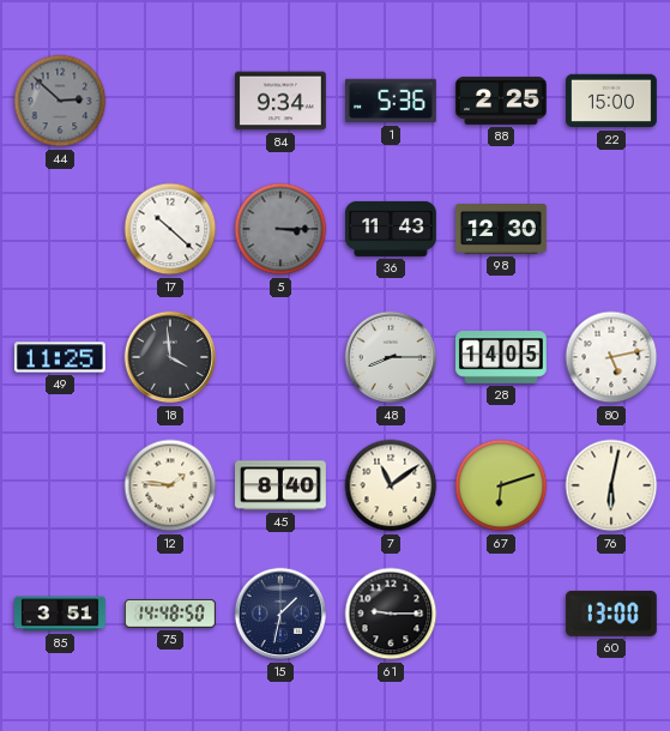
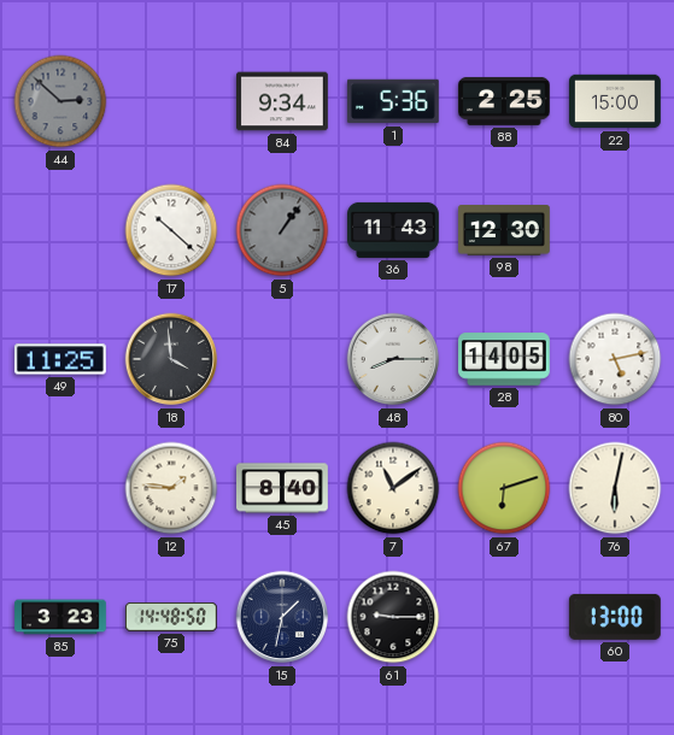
5: 3:15 -> 1:06 (282, 230)
85: 3:51 -> 3:23 (60, 617)
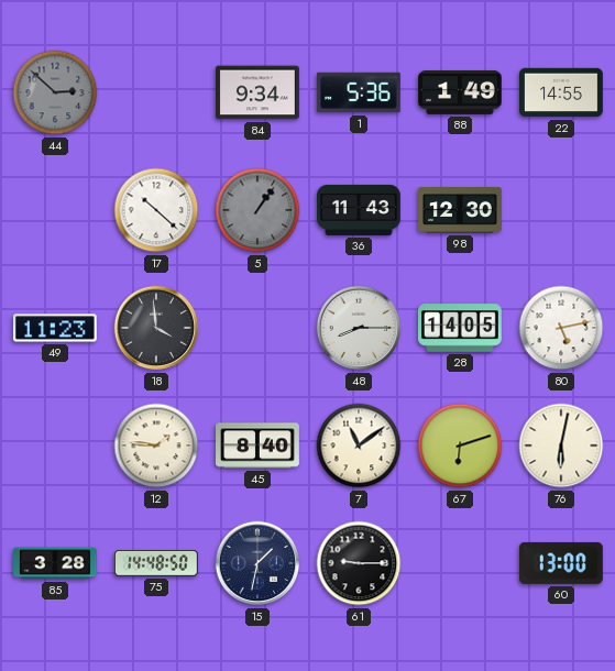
88: 2:25 -> 1:49 (461, 92)
22: 15:00 -> 14:55 (562, 92)
49: 11:25 -> 11:23 (55, 328)
85: 3:23 -> 3:28 (55, 563)
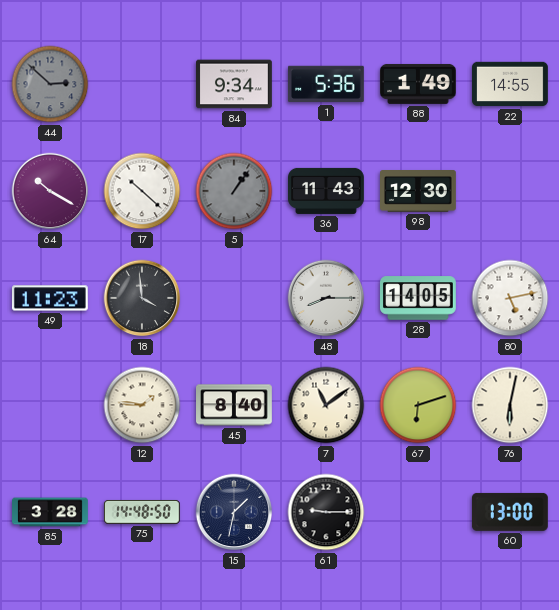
64: none -> 10:20 (50, 191)
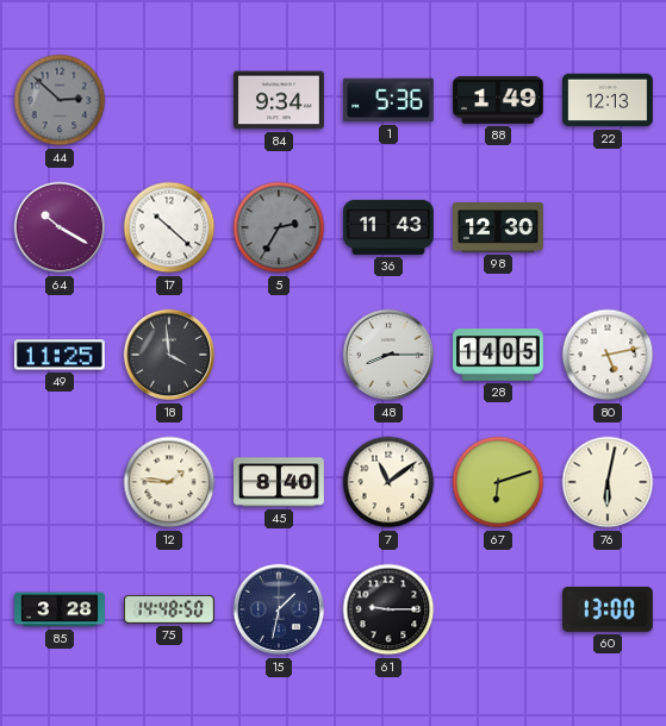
22: 14:55 -> 12:13 (609, 100)
5: 1:06 -> 2:35 (279, 227)
49: 11:23 -> 11:25 (60, 355)
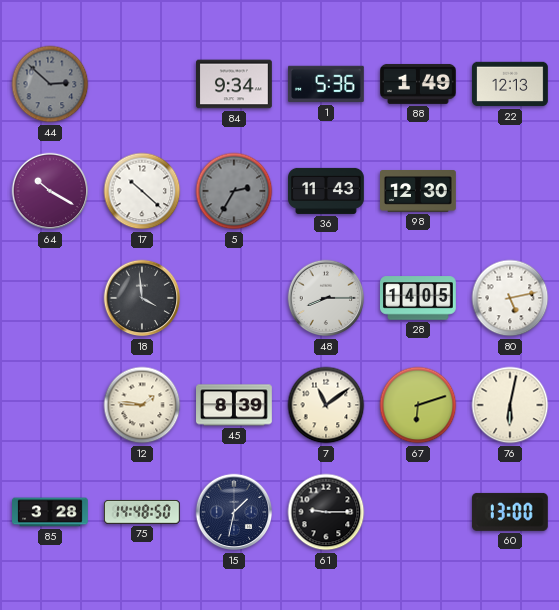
49: 11:25 -> none (60, 355)
45: 8:40 -> 8:39 (235, 405)
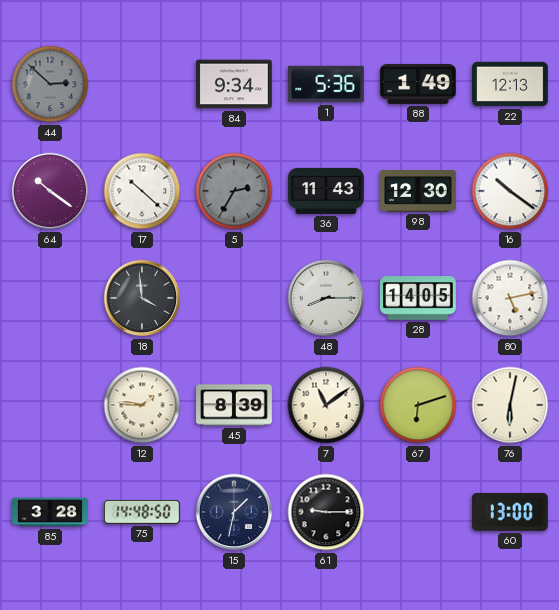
64: 10:20 -> 10:21 (50, 191)
16: none -> 10:21 (510, 191)
